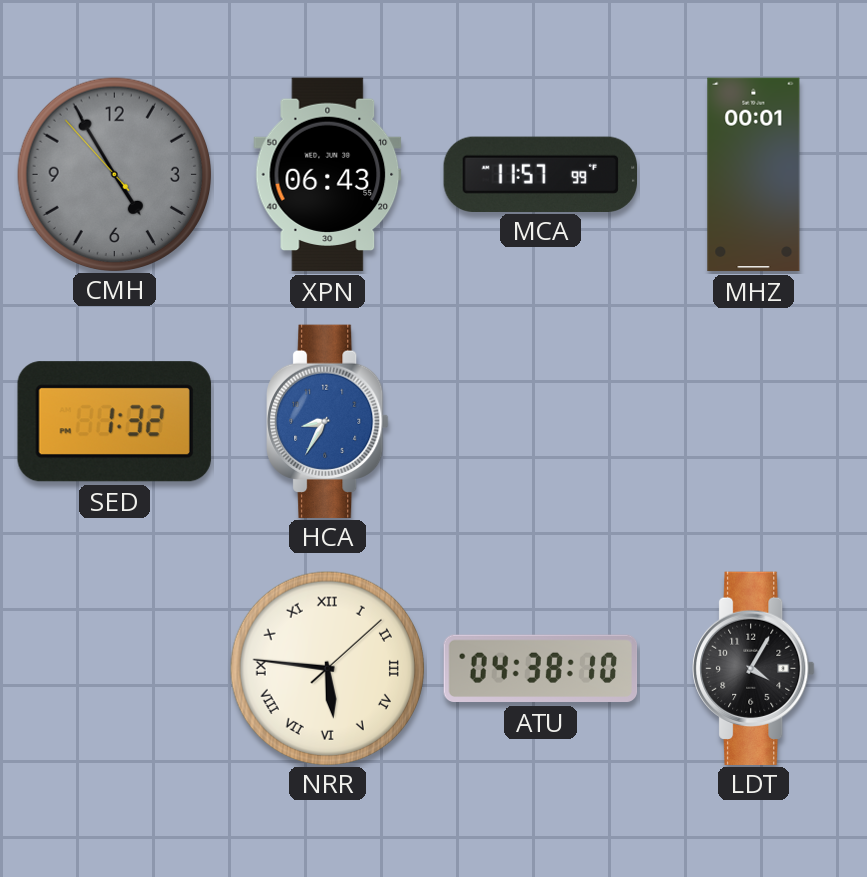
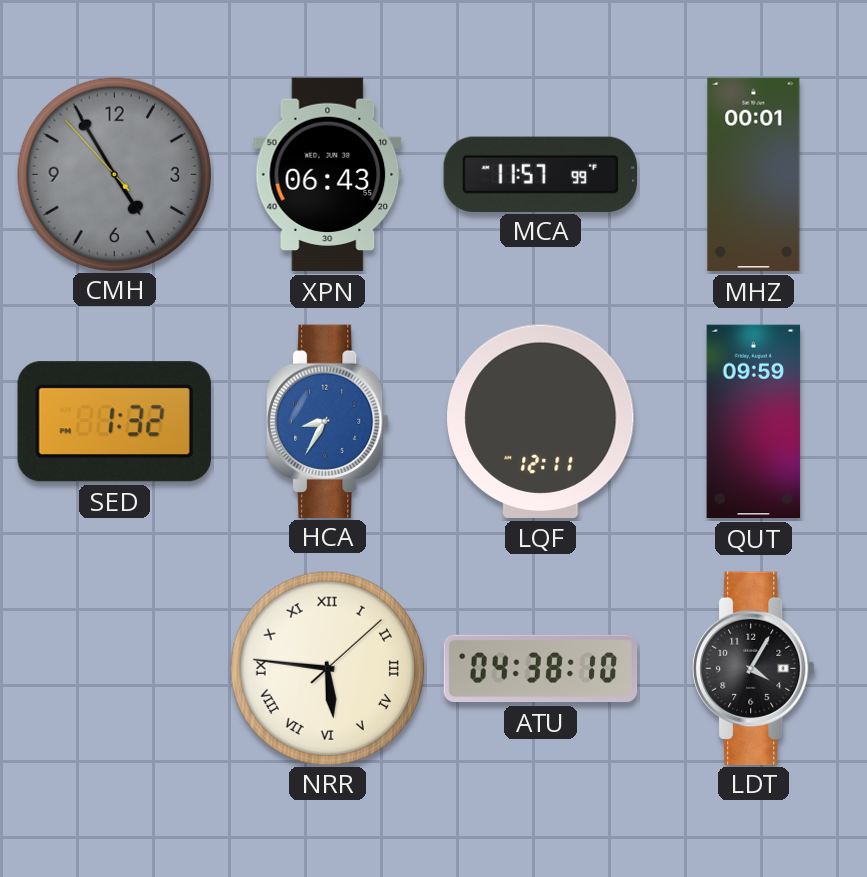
LQF: none -> 12:11 (541, 421)
QUT: none -> 09:59 (754, 422)
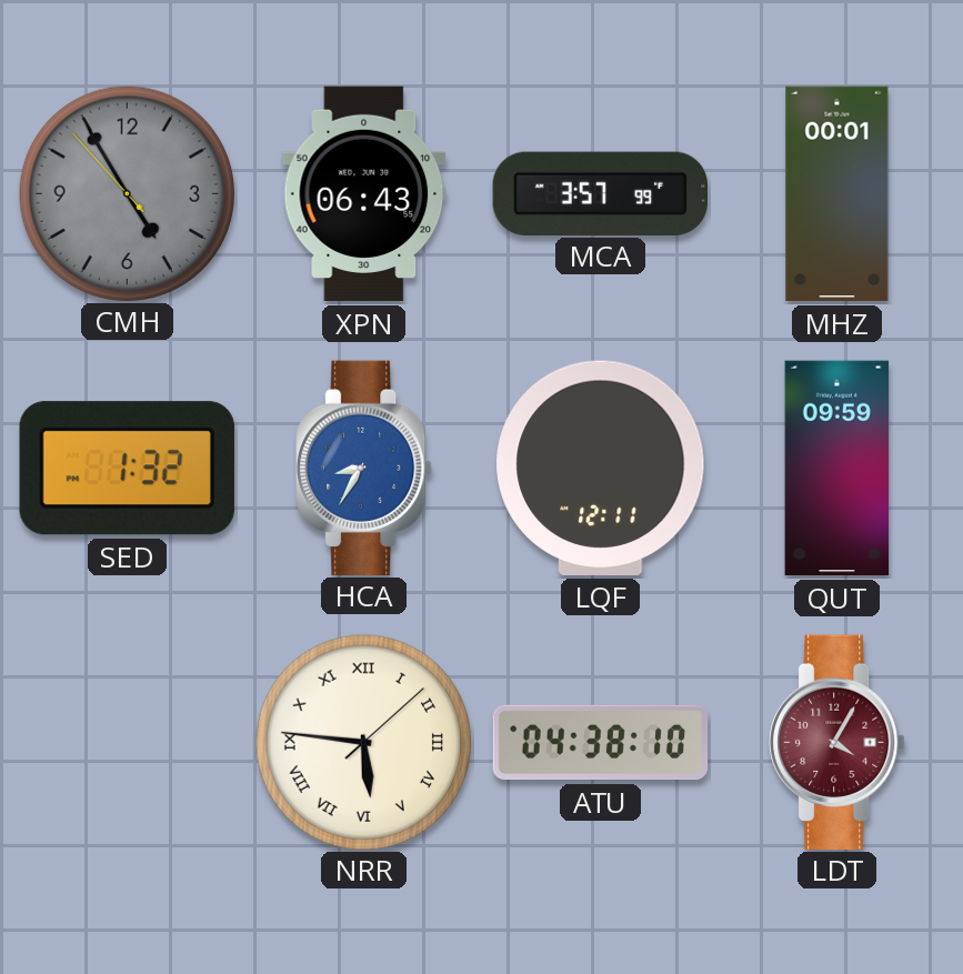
MCA: 11:57 -> 3:57 (600, 193)
LDT dial: black -> burgundy (837, 742)
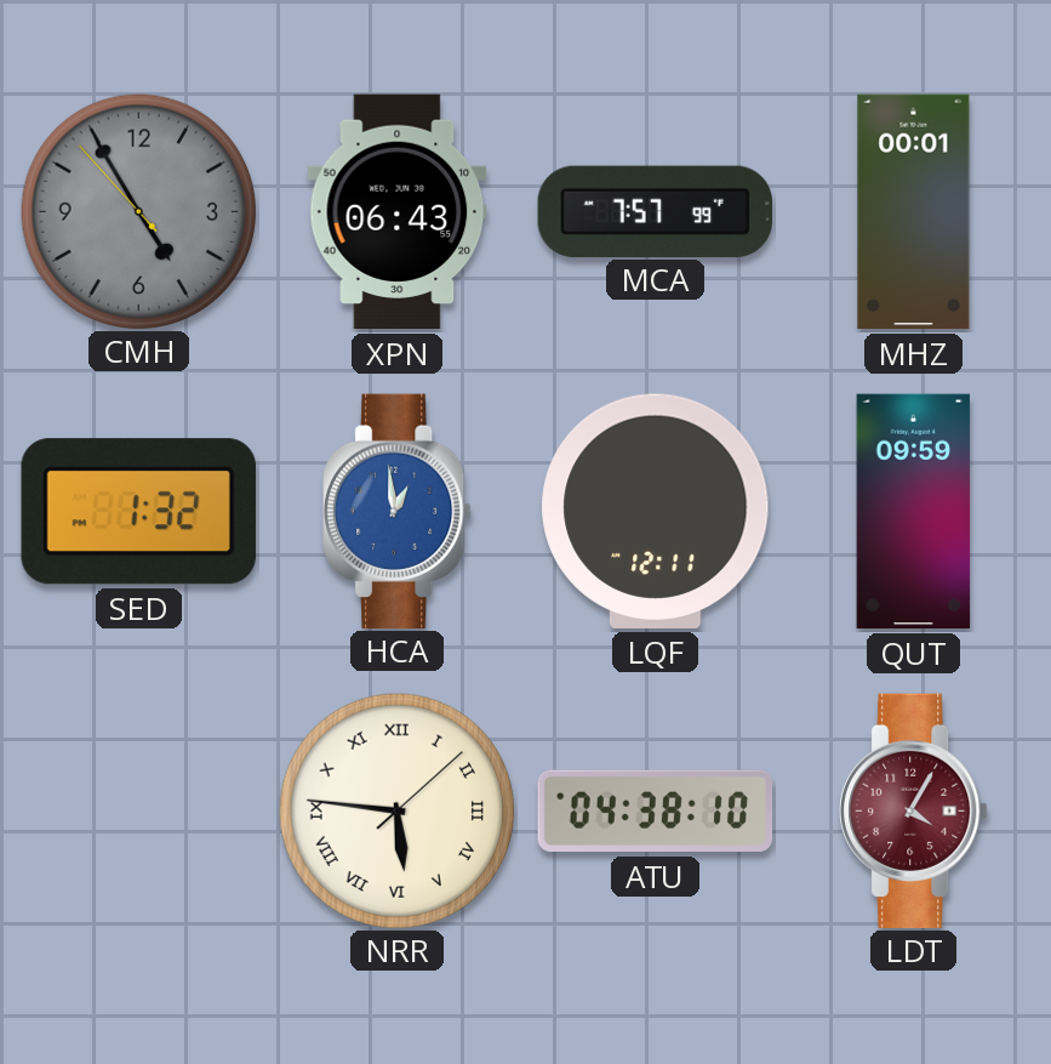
MCA: 3:57 -> 7:57 (655, 211)
HCA: 8:35 -> 12:59 (398, 511)
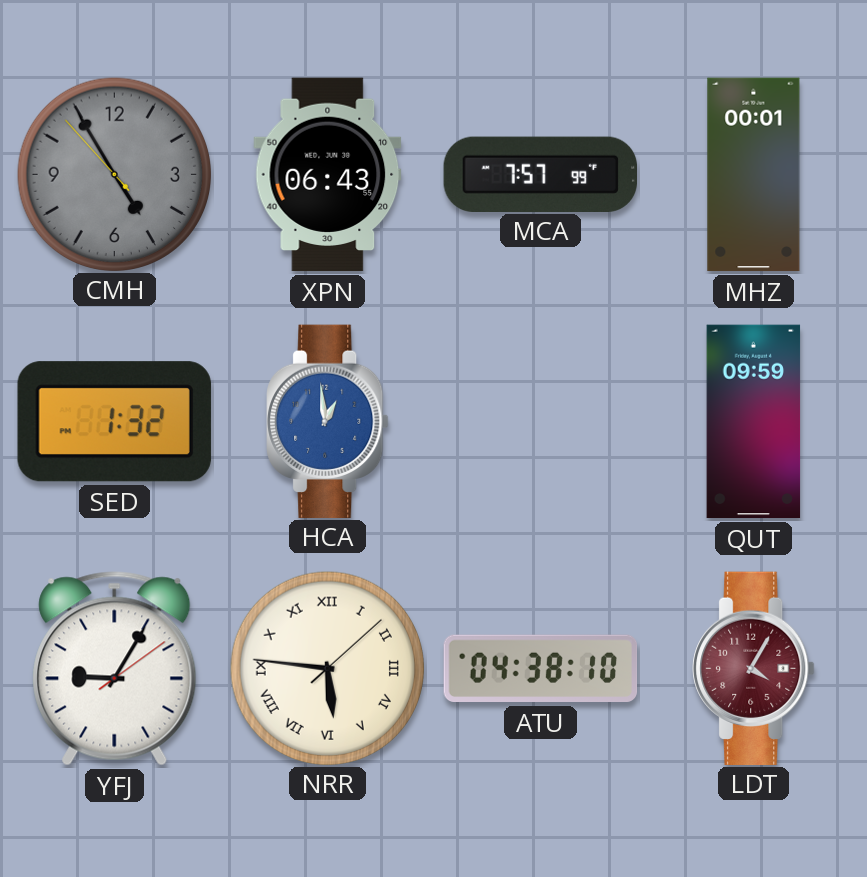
LQF: 12:11 -> none (656, 511)
YFJ: none -> 9:05 (115, 669)
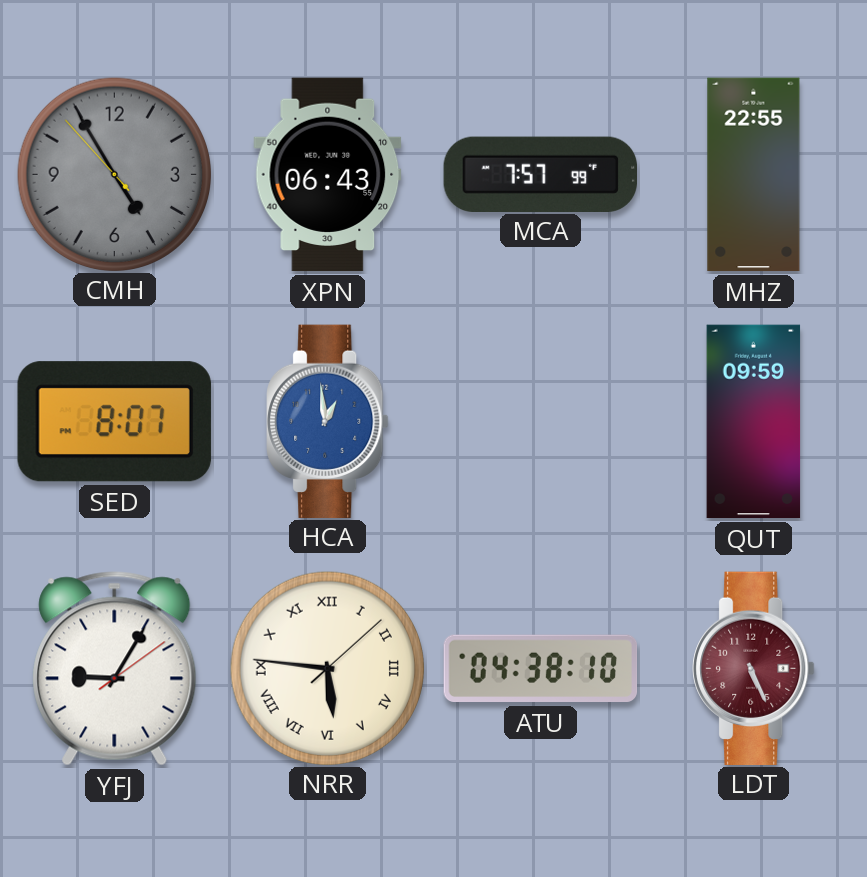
MHZ: 00:01 -> 22:55 (754, 175)
SED: 1:32 -> 8:07 (114, 422)
LDT: 4:05 -> 5:26 (754, 668)
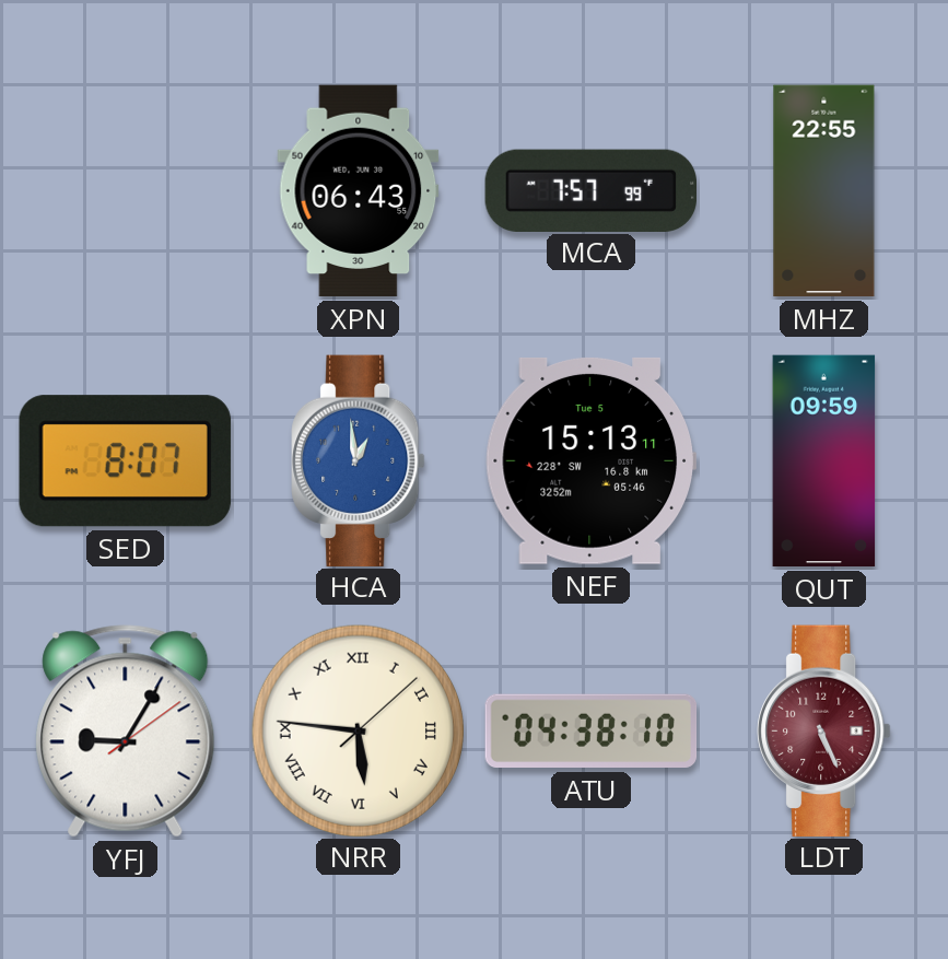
CMH: 4:54 -> none (114, 174)
NEF: none -> 15:13 (590, 460)
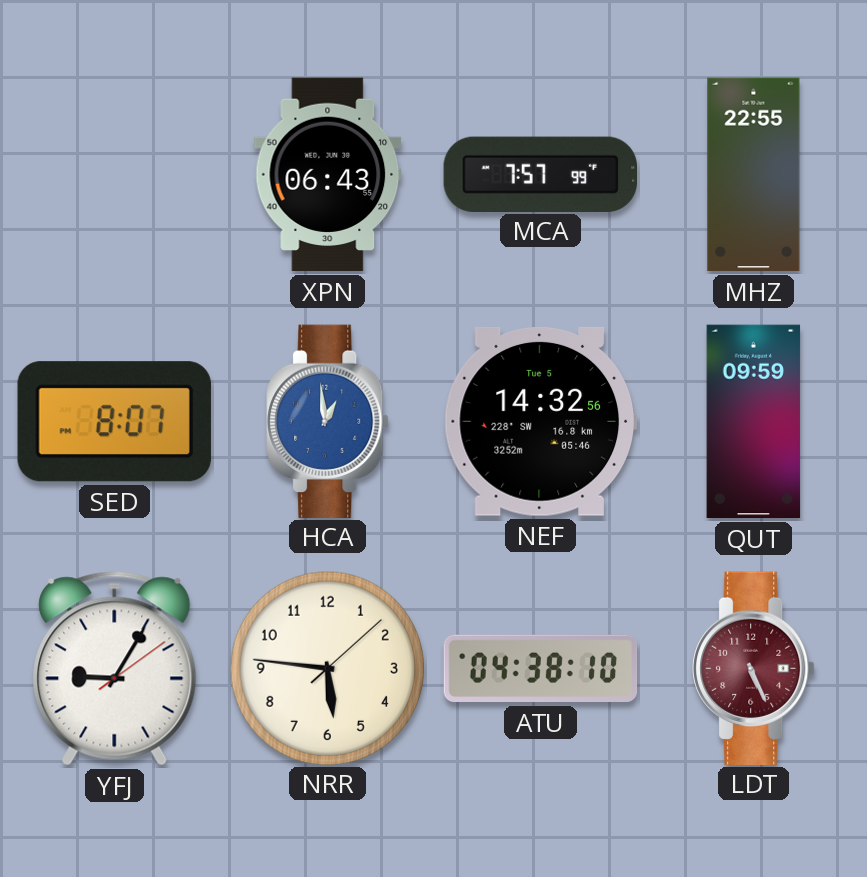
NEF: 15:13 -> 14:32 (540, 421)
NRR numerals: Roman -> Arabic (327, 668)
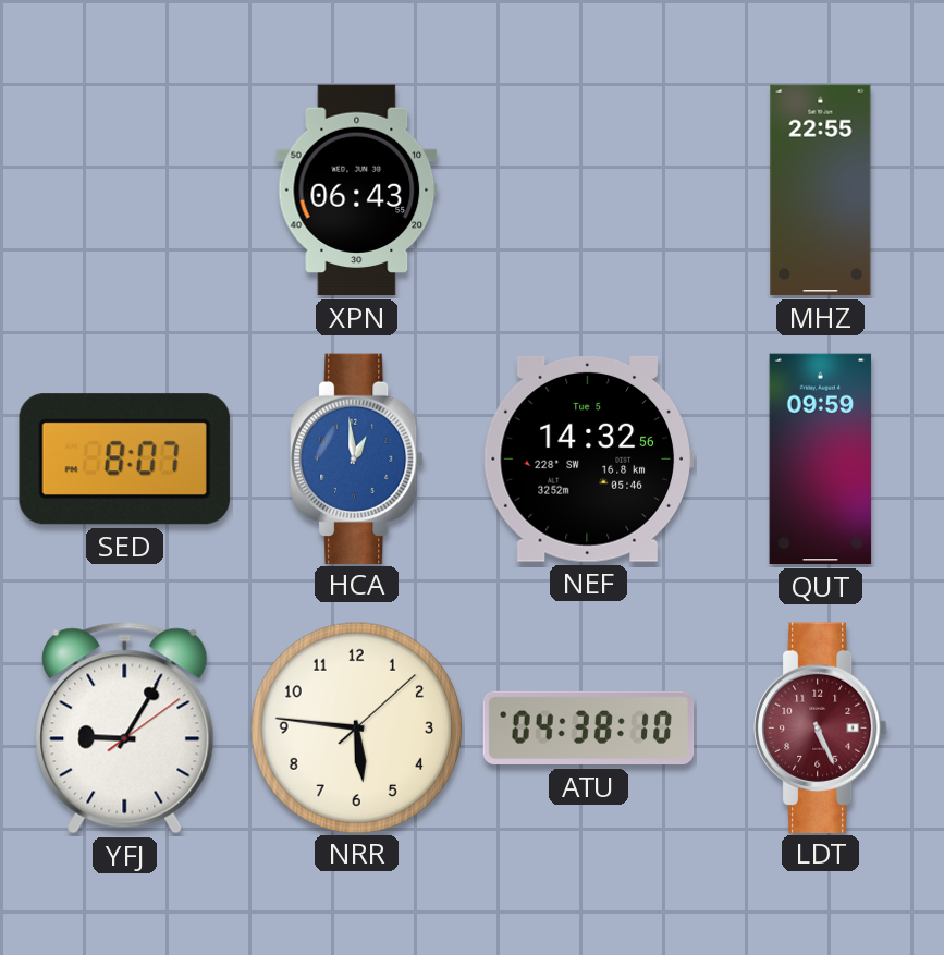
MCA: 7:57 -> none (540, 174)
